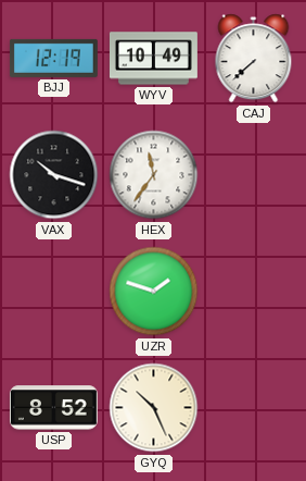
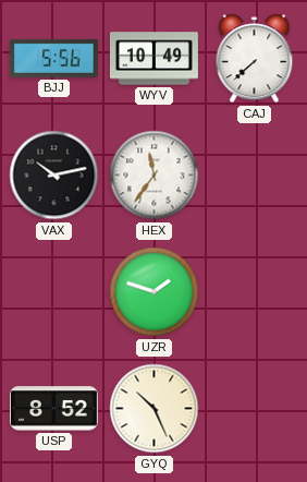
BJJ: 12:19 -> 5:56 (53, 58)
VAX: 10:18 -> 10:13 (54, 176)
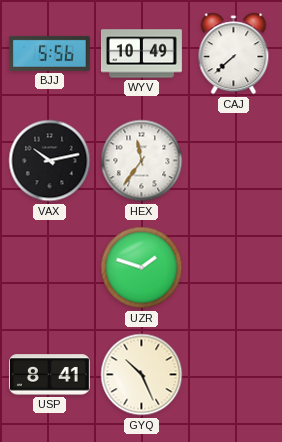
USP: 8:52 -> 8:41 (49, 375)
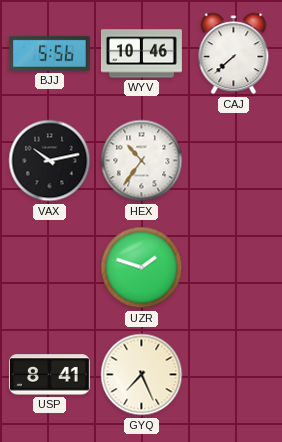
WYV: 10:49 -> 10:46 (141, 54)
HEX: 11:36 -> 10:36 (142, 161)
GYQ: 10:26 -> 7:26 (142, 375)
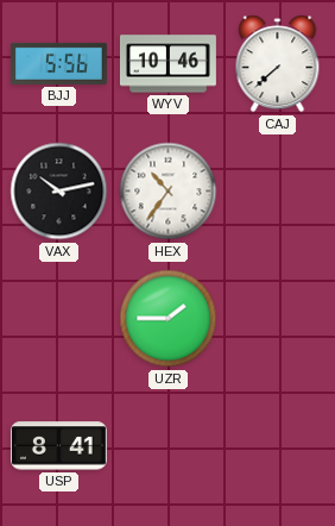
UZR: 1:48 -> 1:45 (169, 319)
GYQ: 7:26 -> none (142, 375)
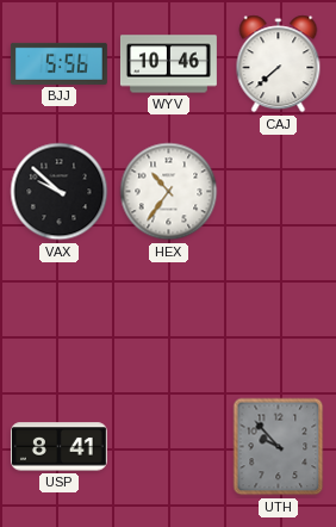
VAX: 10:13 -> 9:52 (60, 192)
UZR: 1:45 -> none (169, 319)
UTH: none -> 9:53 (279, 447)
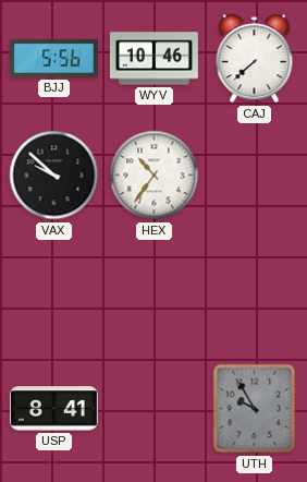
UTH: 9:53 -> 9:55 (255, 409)
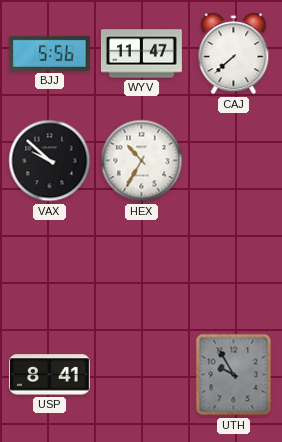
WYV: 10:46 -> 11:47 (141, 54)
HEX: 10:36 -> 10:35 (142, 161)
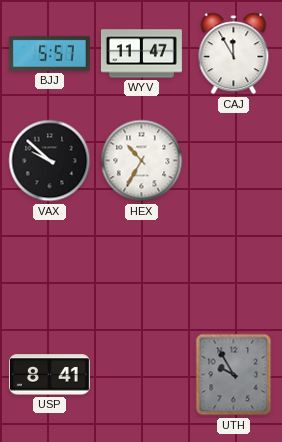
BJJ: 5:56 -> 5:57 (49, 53)
CAJ: 7:38 -> 11:55 (234, 54)
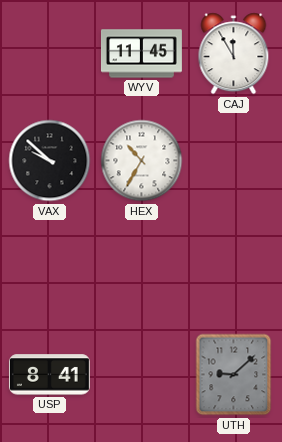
BJJ: 5:57 -> none (49, 53)
WYV: 11:47 -> 11:45 (141, 54)
UTH: 9:55 -> 9:08 (234, 375)
